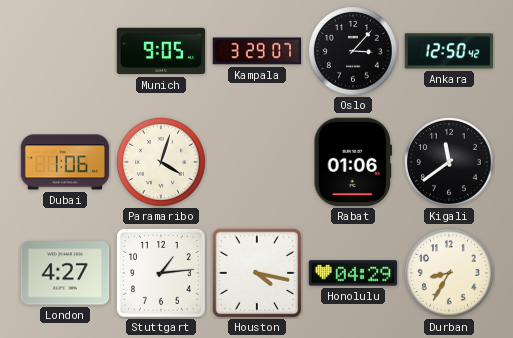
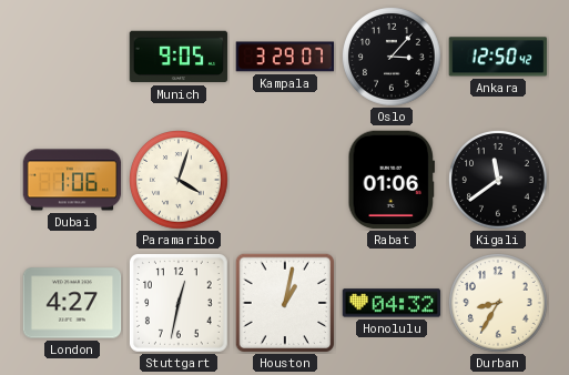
Stuttgart: 1:14 -> 12:32 (180, 304)
Houston: 4:17 -> 1:02 (285, 303)
Honolulu: 04:29 -> 04:32 (392, 303)
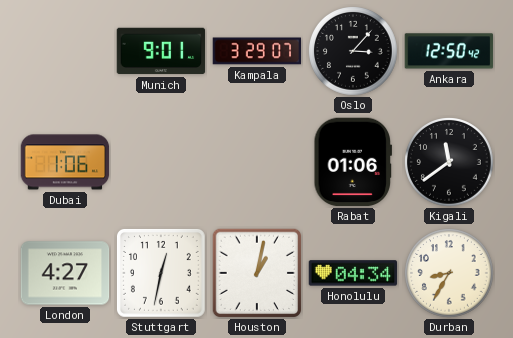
Munich: 9:05 -> 9:01 (161, 51)
Paramaribo: 4:03 -> none (180, 181)
Honolulu: 04:32 -> 04:34 (353, 273)
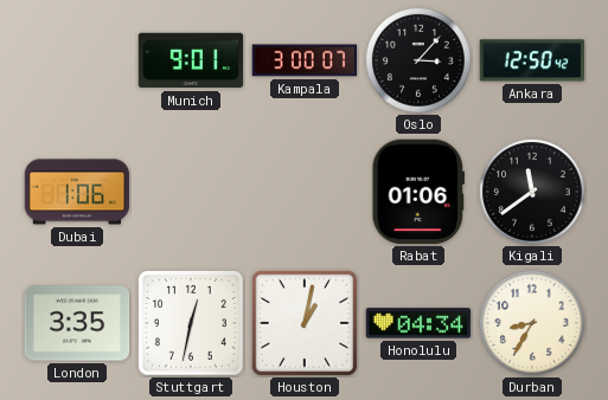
Kampala: 3:29 -> 3:00 (305, 60)
London: 4:27 -> 3:35 (77, 323)
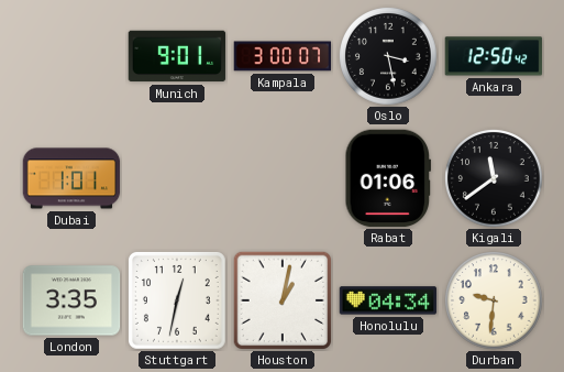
Oslo: 3:07 -> 3:28 (389, 57)
Dubai: 1:06 -> 1:01 (71, 178)
Durban: 8:35 -> 9:31 (495, 302)
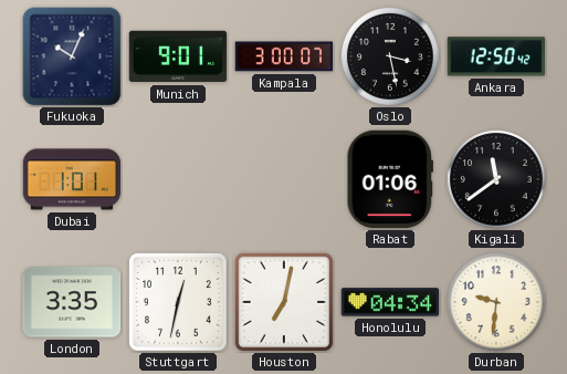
Fukuoka: none -> 10:04 (72, 56)
Houston: 1:02 -> 7:02 (284, 302)
